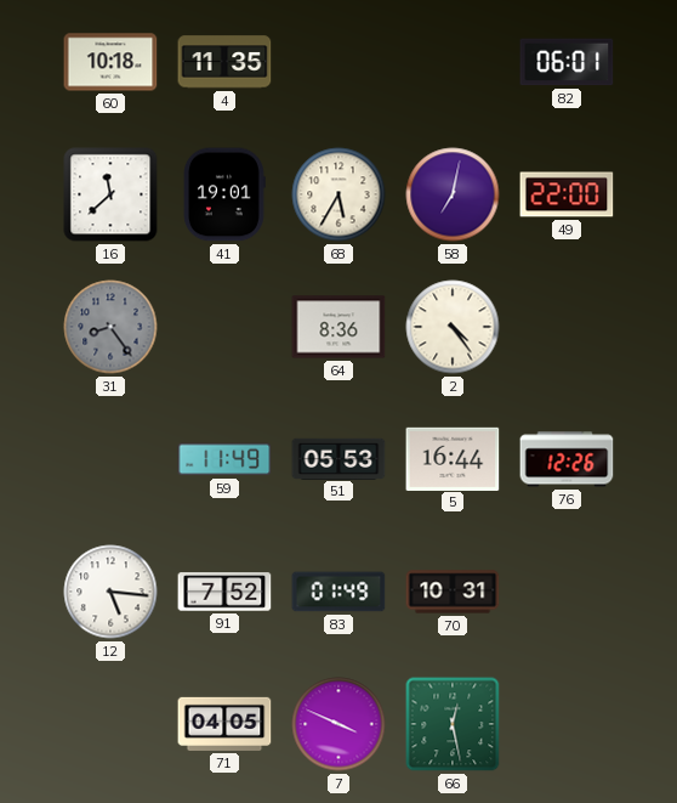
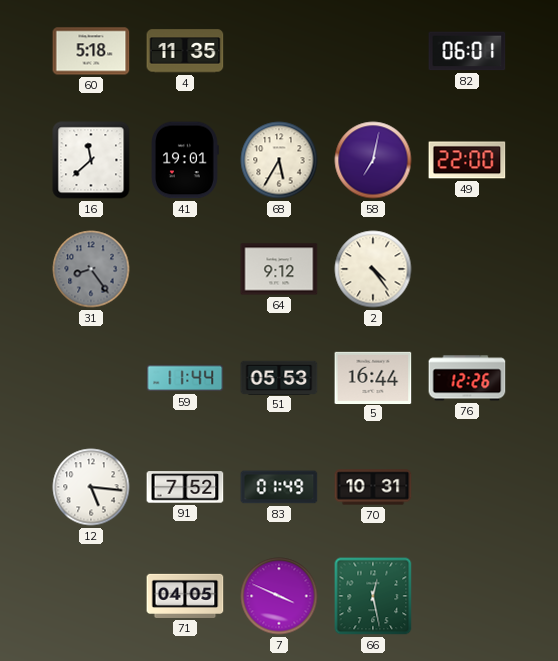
60: 10:18 -> 5:18 (91, 51)
64: 8:36 -> 9:12 (279, 269)
59: 11:49 -> 11:44 (185, 378)
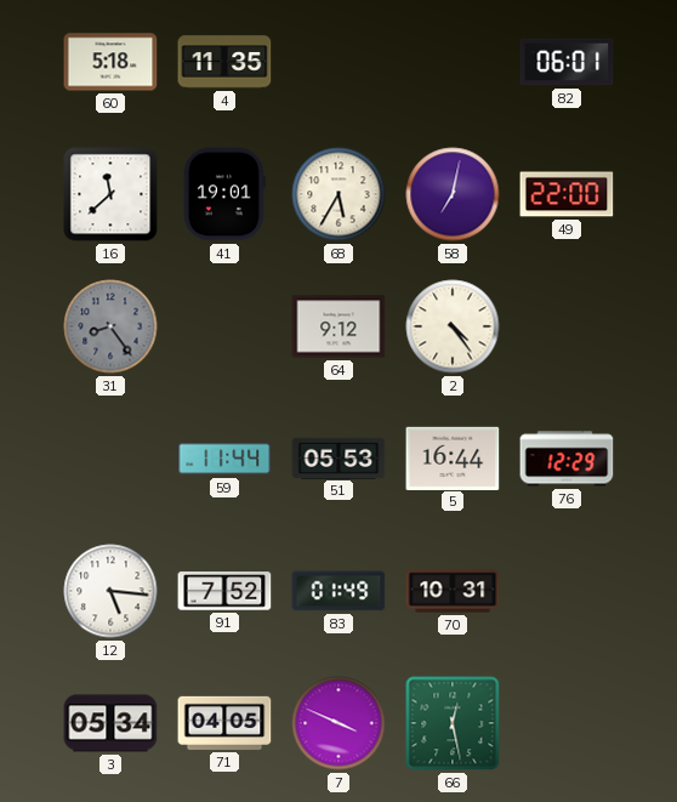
76: 12:26 -> 12:29 (567, 459)
3: none -> 05:34 (110, 723)
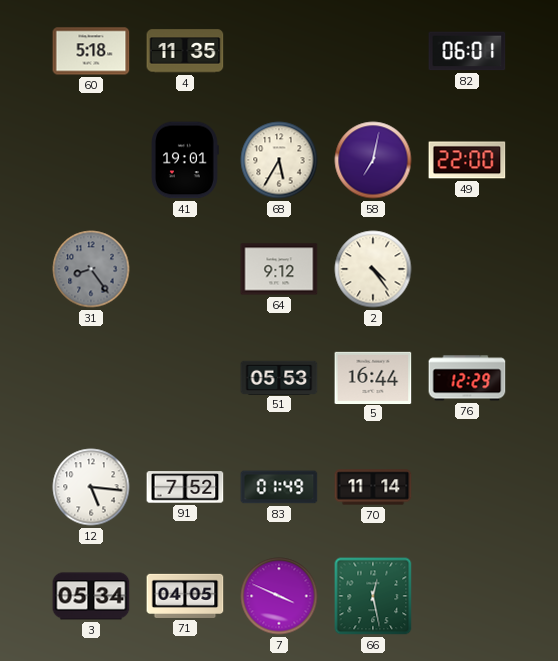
16: 11:38 -> none (110, 194)
59: 11:44 -> none (224, 459)
70: 10:31 -> 11:14 (373, 487)
